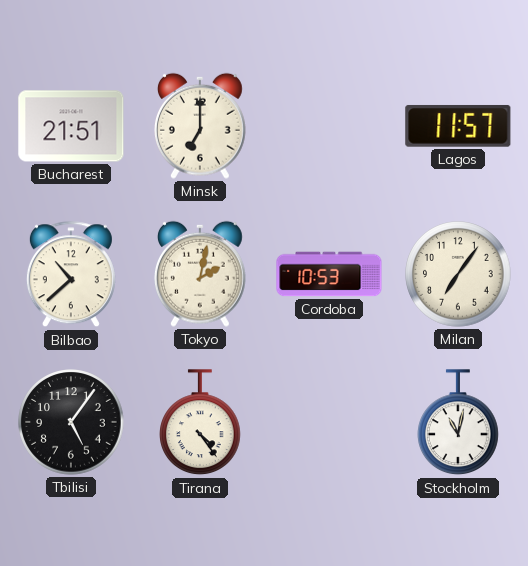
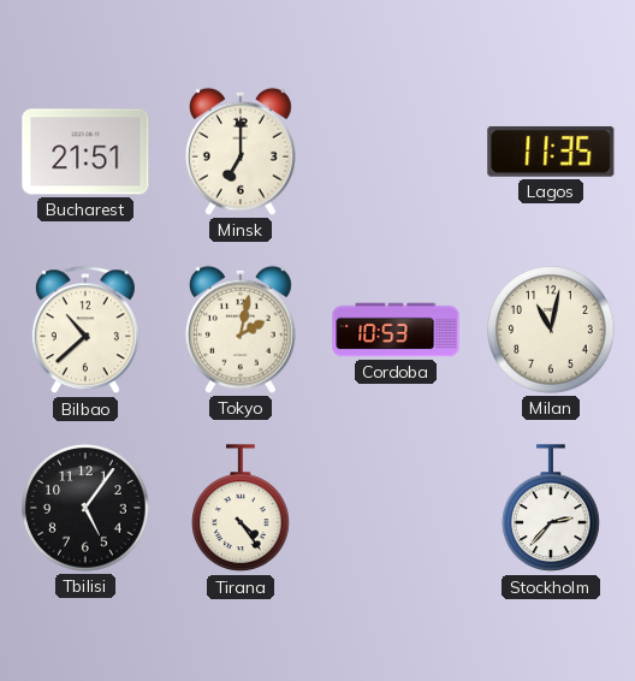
Lagos: 11:57 -> 11:35 (551, 152)
Milan: 7:06 -> 11:02 (551, 330)
Stockholm: 11:02 -> 2:37 (552, 509)
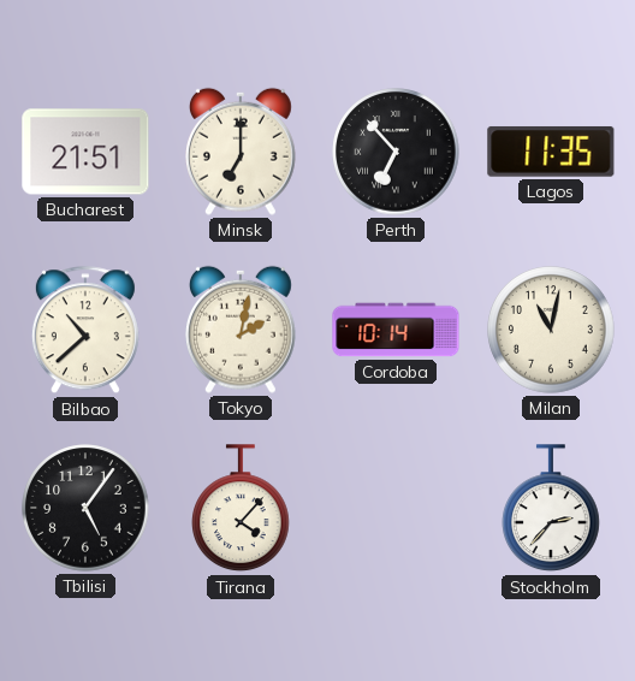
Perth: none -> 6:53 (396, 152)
Cordoba: 10:53 -> 10:14 (396, 330)
Tirana: 4:24 -> 4:07 (242, 509)
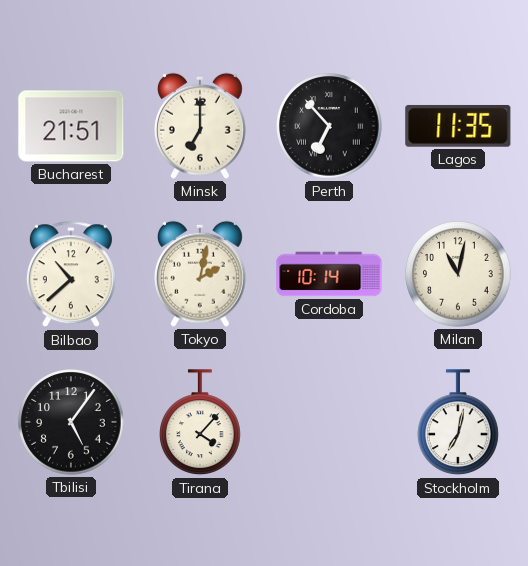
Stockholm: 2:37 -> 7:02 (459, 423)
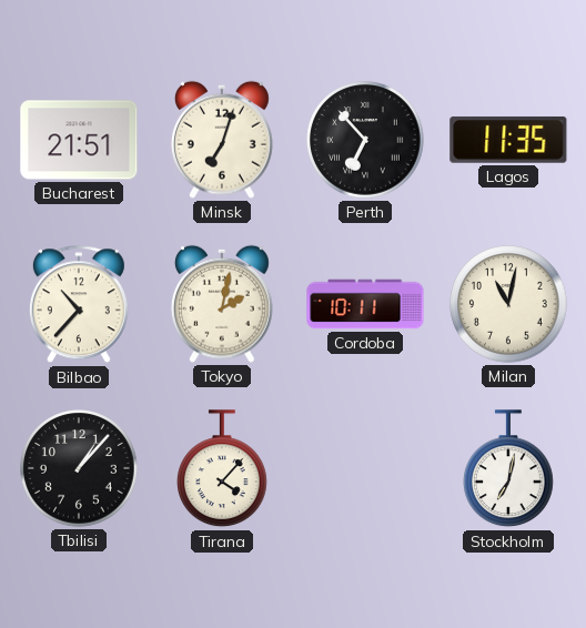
Minsk: 7:00 -> 7:03 (222, 140)
Bilbao: 10:38 -> 10:37 (79, 305)
Cordoba: 10:14 -> 10:11 (365, 304)
Tbilisi: 5:06 -> 1:07 (79, 468)
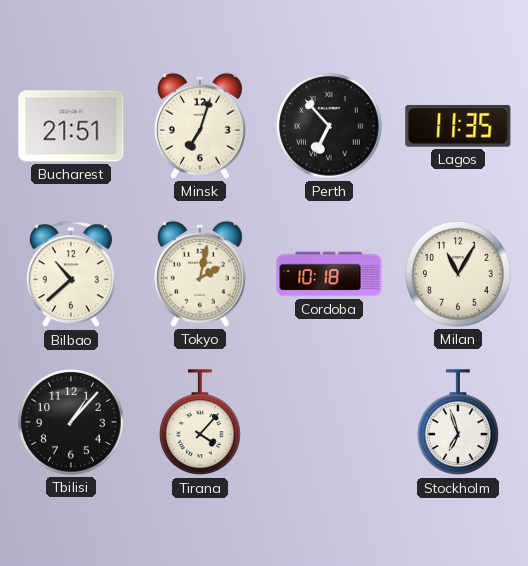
Bilbao: 10:37 -> 10:38 (71, 275)
Cordoba: 10:11 -> 10:18 (329, 274)
Milan: 11:02 -> 11:05 (458, 274)
Stockholm: 7:02 -> 6:57 (459, 423)
